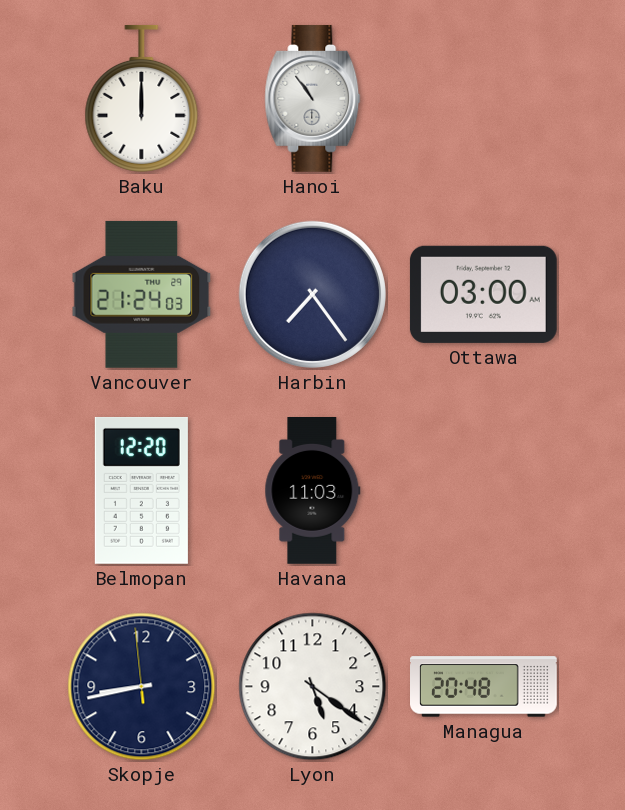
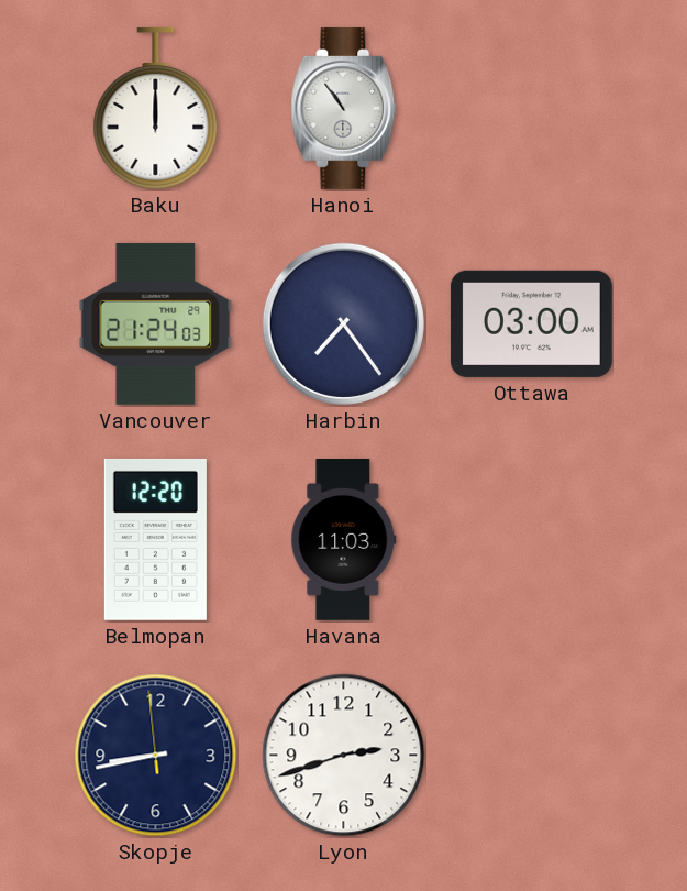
Lyon: 5:21 -> 2:42 (344, 756)
Managua: 20:48 -> none (484, 687)
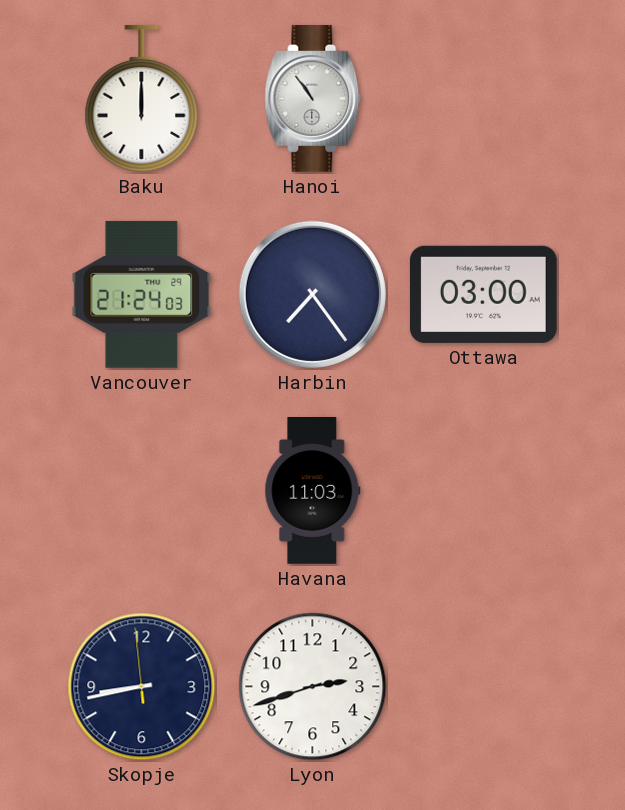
Belmopan: 12:20 -> none (155, 539)
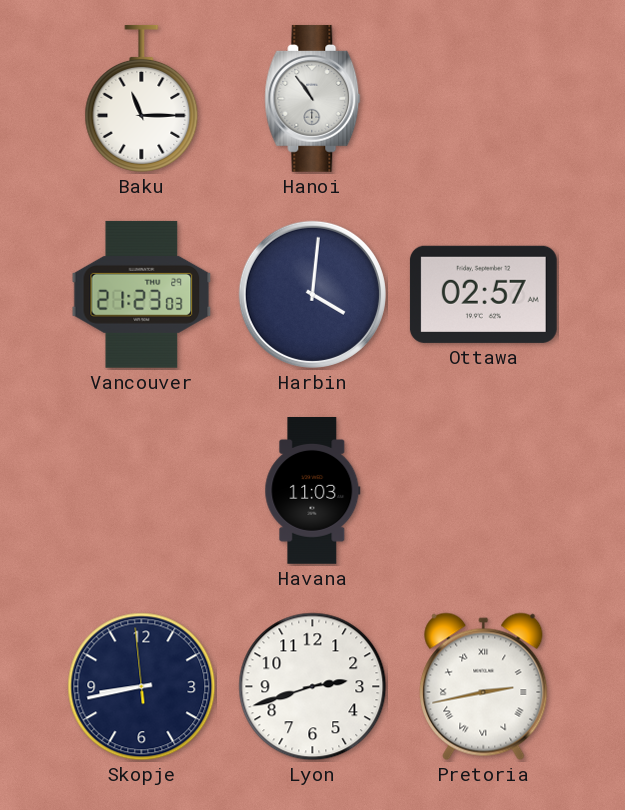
Baku: 12:00 -> 11:15 (142, 98)
Vancouver: 21:24 -> 21:23 (142, 294)
Harbin: 7:24 -> 4:01 (312, 294)
Ottawa: 03:00 -> 02:57 (483, 294)
Pretoria: none -> 2:43 (484, 687)
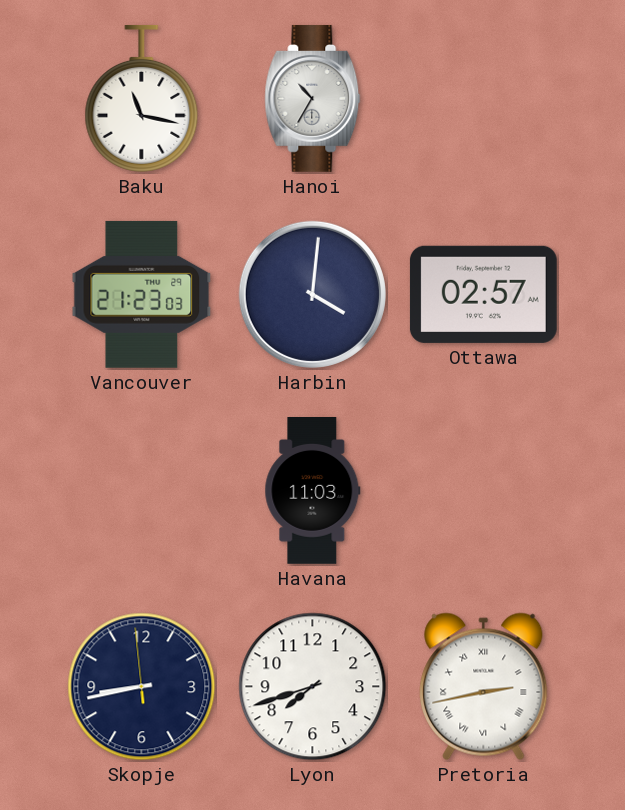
Baku: 11:15 -> 11:17 (142, 98)
Hanoi: 10:54 -> 10:35 (313, 98)
Lyon: 2:42 -> 7:42 (313, 687)
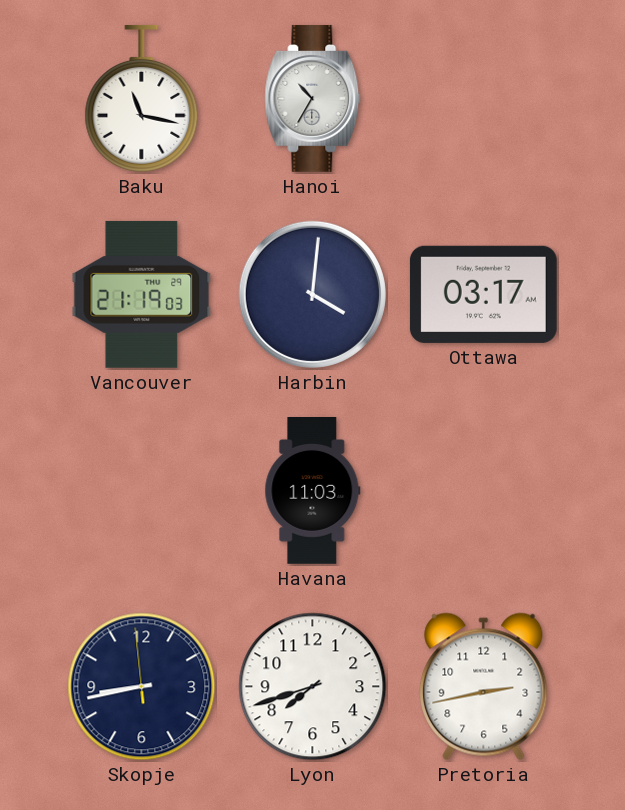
Vancouver: 21:23 -> 21:19 (142, 294)
Ottawa: 02:57 -> 03:17 (483, 294)
Pretoria numerals: Roman -> Arabic (484, 687)
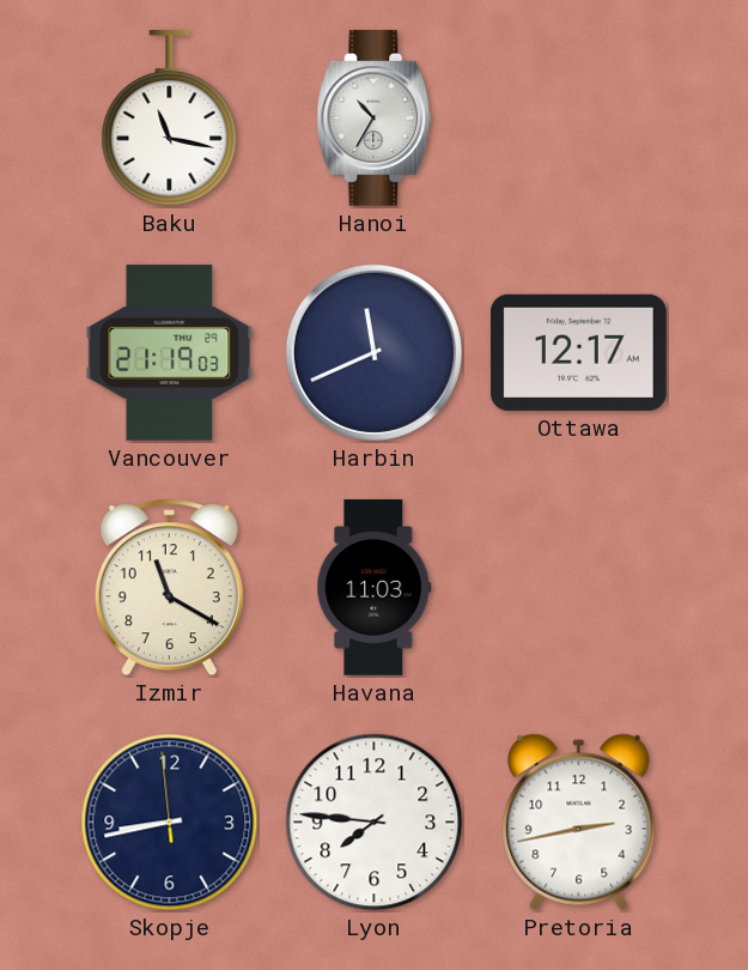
Harbin: 4:01 -> 11:41 (373, 352)
Ottawa: 03:17 -> 12:17 (578, 352)
Izmir: none -> 11:20 (169, 588)
Lyon: 7:42 -> 7:46 (375, 823)
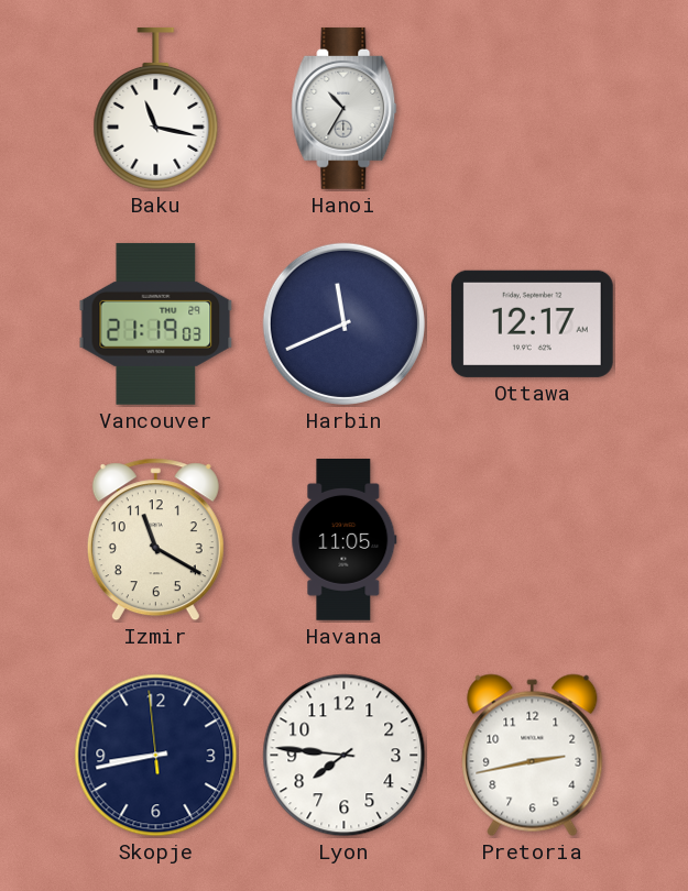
Havana: 11:03 -> 11:05 (345, 540)
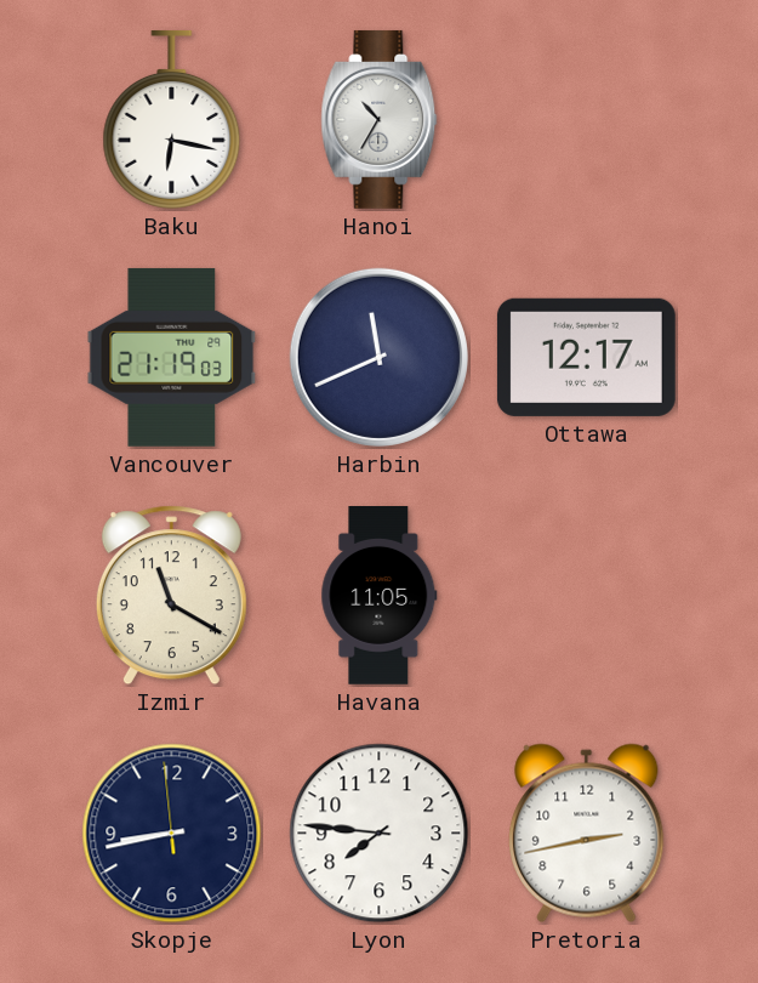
Baku: 11:17 -> 6:17 (172, 119)
